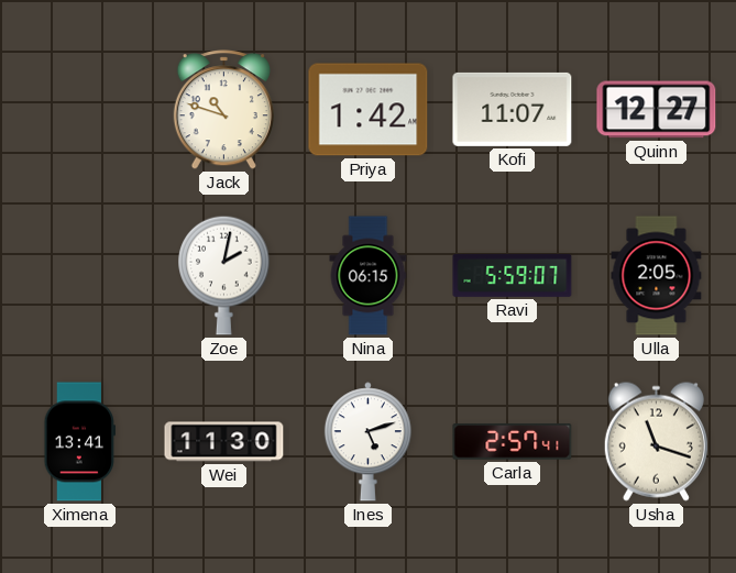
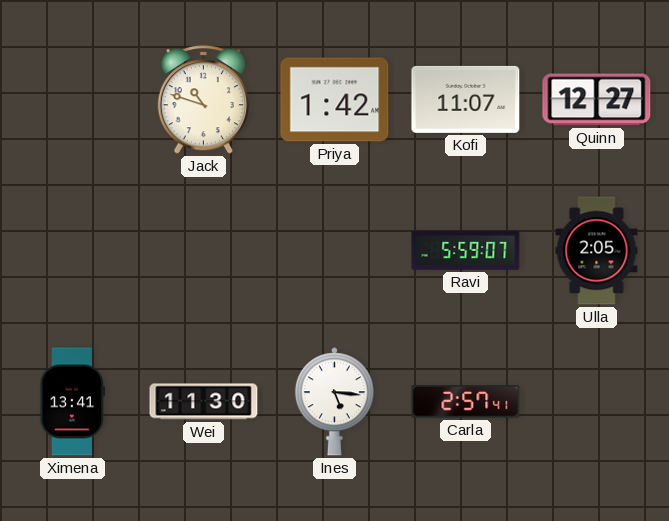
Zoe: 2:02 -> none (224, 275)
Nina: 06:15 -> none (369, 276)
Ines: 5:12 -> 5:16 (334, 402)
Usha: 11:18 -> none (656, 441)
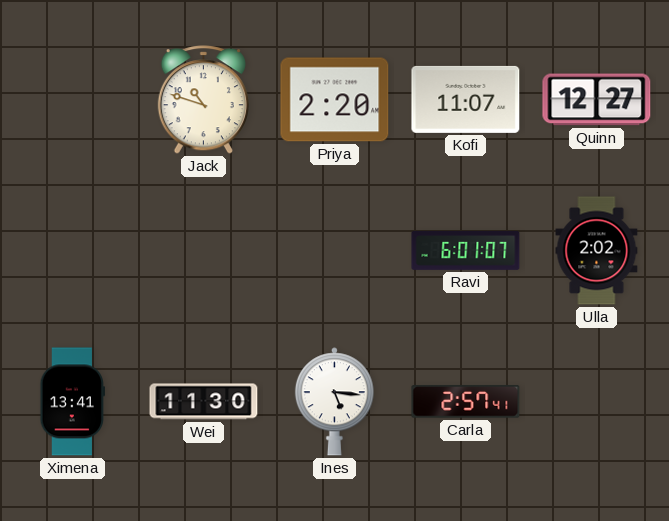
Priya: 1:42 -> 2:20 (335, 100)
Ravi: 5:59 -> 6:01 (466, 250)
Ulla: 2:05 -> 2:02 (597, 251)
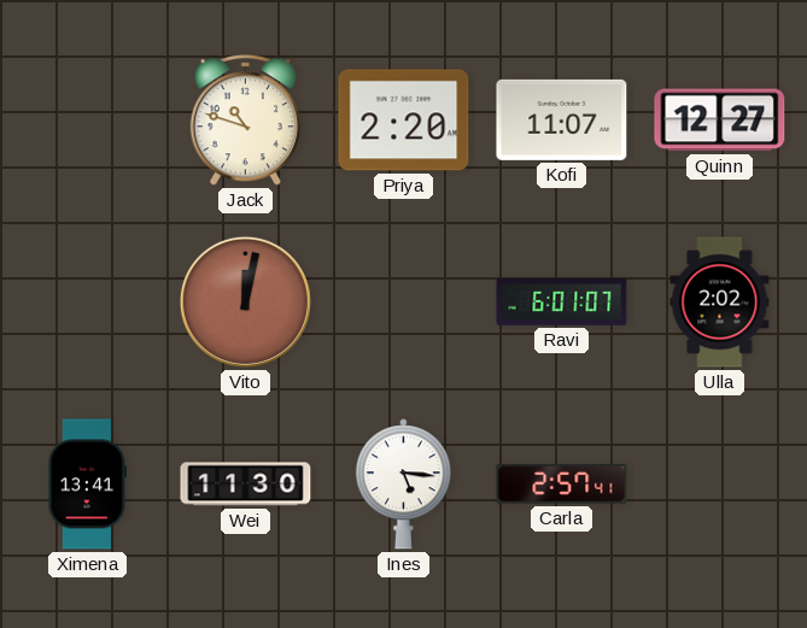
Vito: none -> 12:02 (245, 301)
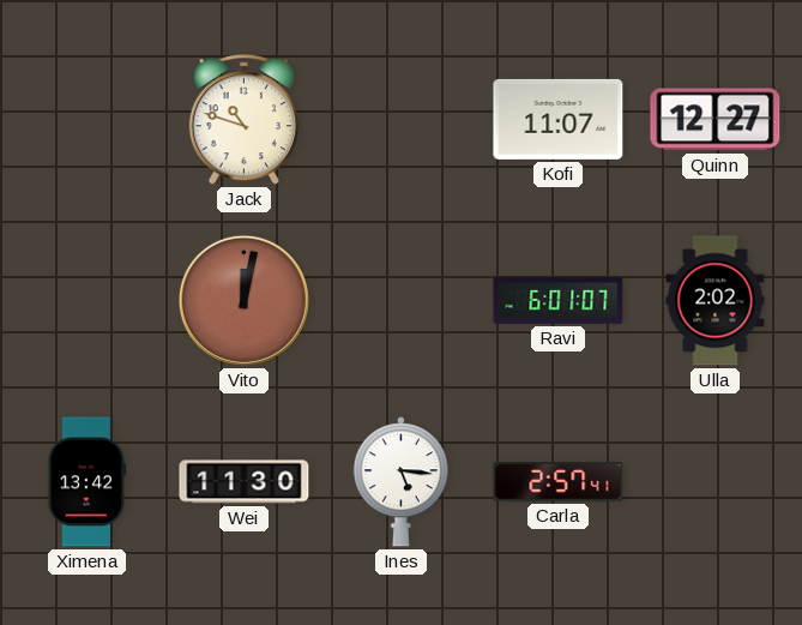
Priya: 2:20 -> none (404, 121)
Ximena: 13:41 -> 13:42 (88, 482)
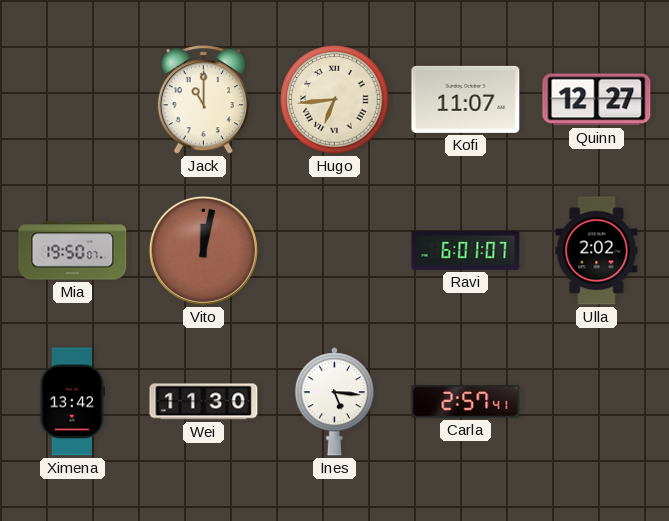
Jack: 10:48 -> 11:00 (203, 100)
Hugo: none -> 6:44 (335, 100)
Mia: none -> 19:50 (73, 251)
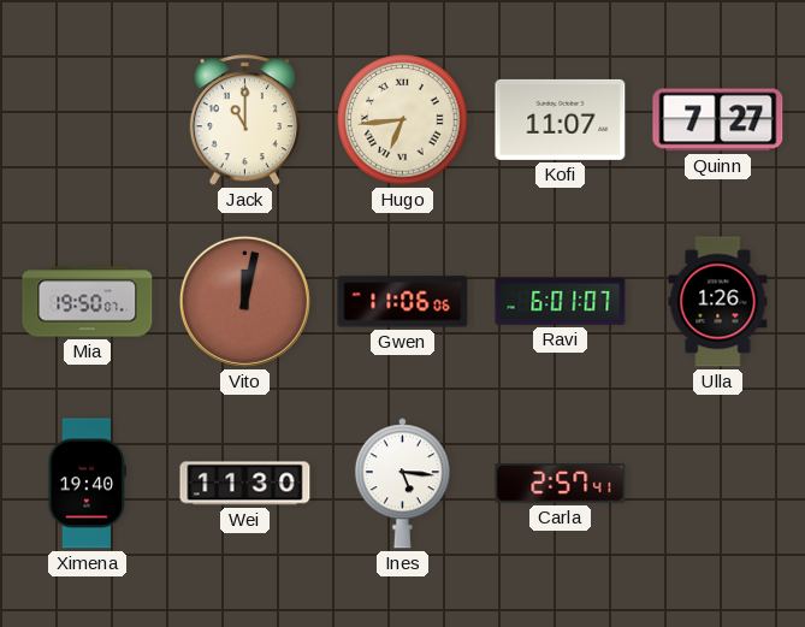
Quinn: 12:27 -> 7:27 (718, 120)
Gwen: none -> 11:06 (403, 302)
Ulla: 2:02 -> 1:26 (718, 302)
Ximena: 13:42 -> 19:40 (88, 484)
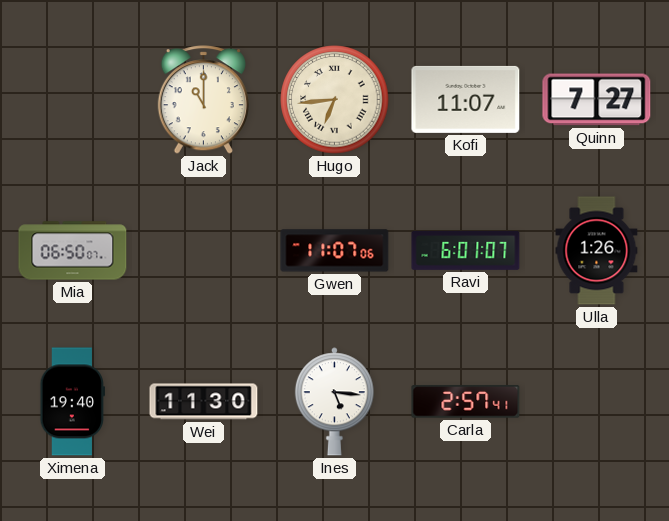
Mia: 19:50 -> 06:50 (73, 251)
Vito: 12:02 -> none (244, 301)
Gwen: 11:06 -> 11:07 (335, 251)
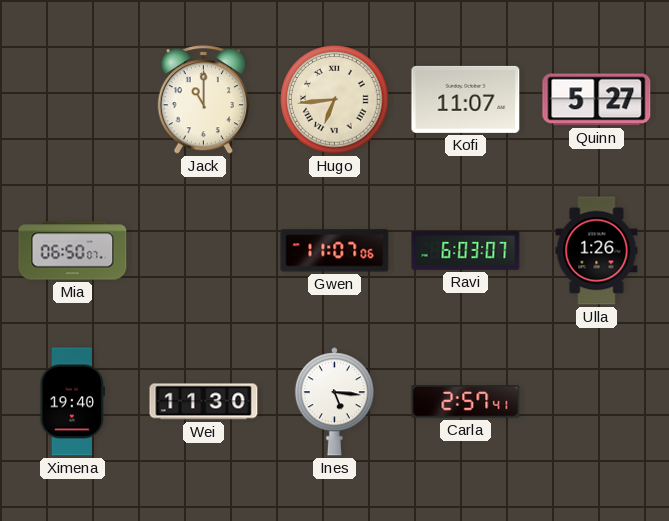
Quinn: 7:27 -> 5:27 (597, 100)
Ravi: 6:01 -> 6:03 (466, 250)
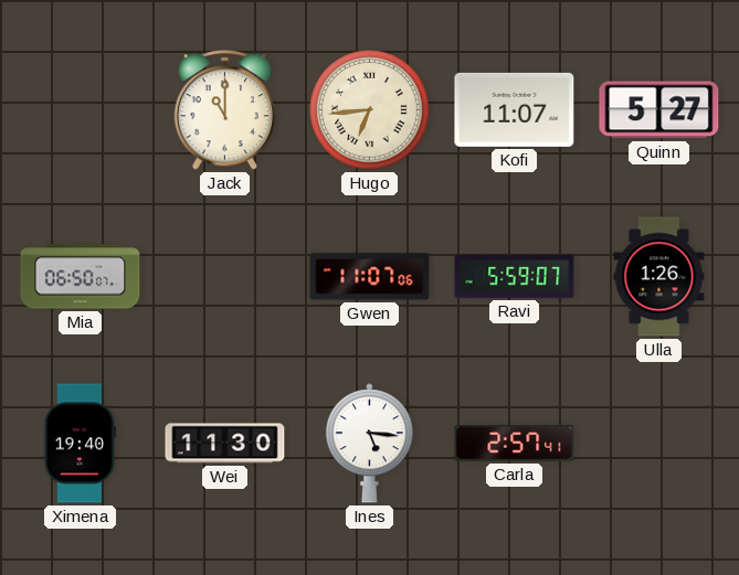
Ravi: 6:03 -> 5:59 (515, 276)
